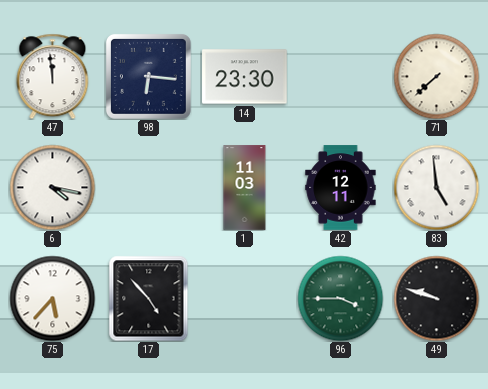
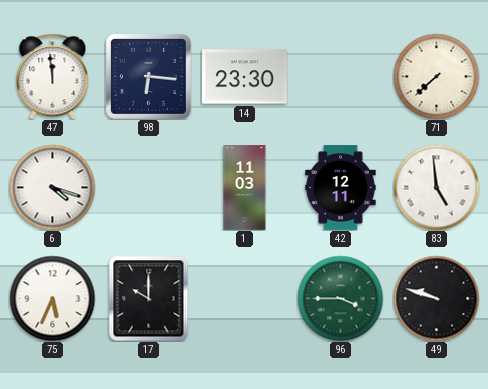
6: 4:17 -> 4:18 (52, 187)
75: 5:37 -> 5:34 (52, 298)
17: 4:53 -> 10:00 (149, 298)
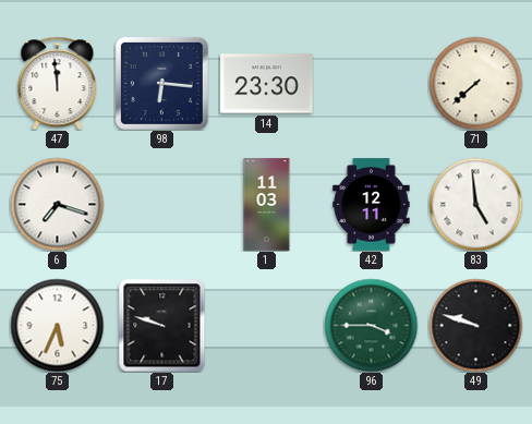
6: 4:18 -> 7:18 (57, 204)
17: 10:00 -> 9:48 (162, 325)
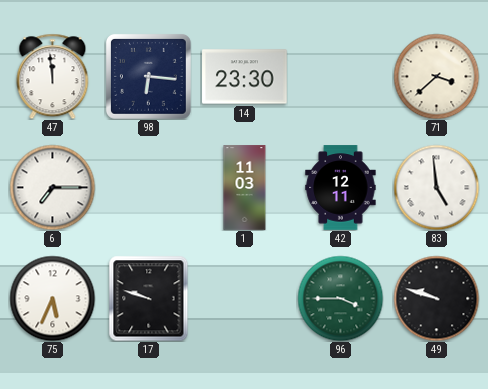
71: 7:38 -> 3:38 (436, 76)
6: 7:18 -> 7:15 (52, 187)
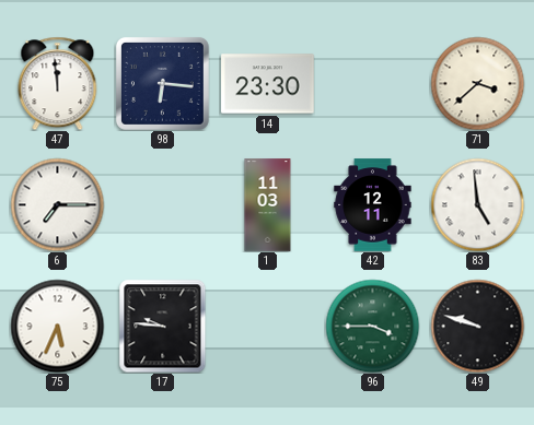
17: 9:48 -> 9:46 (163, 326)
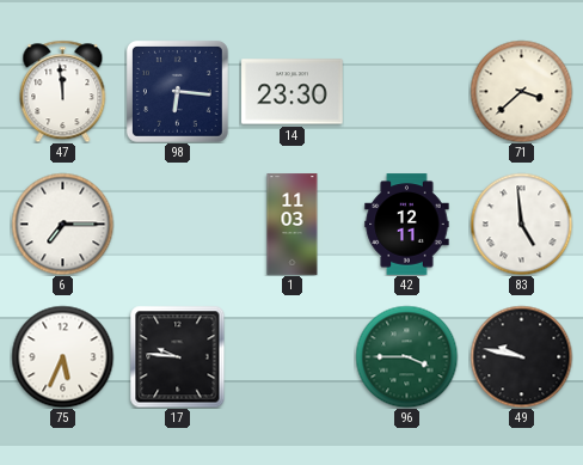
49: 9:48 -> 9:47 (521, 356)
